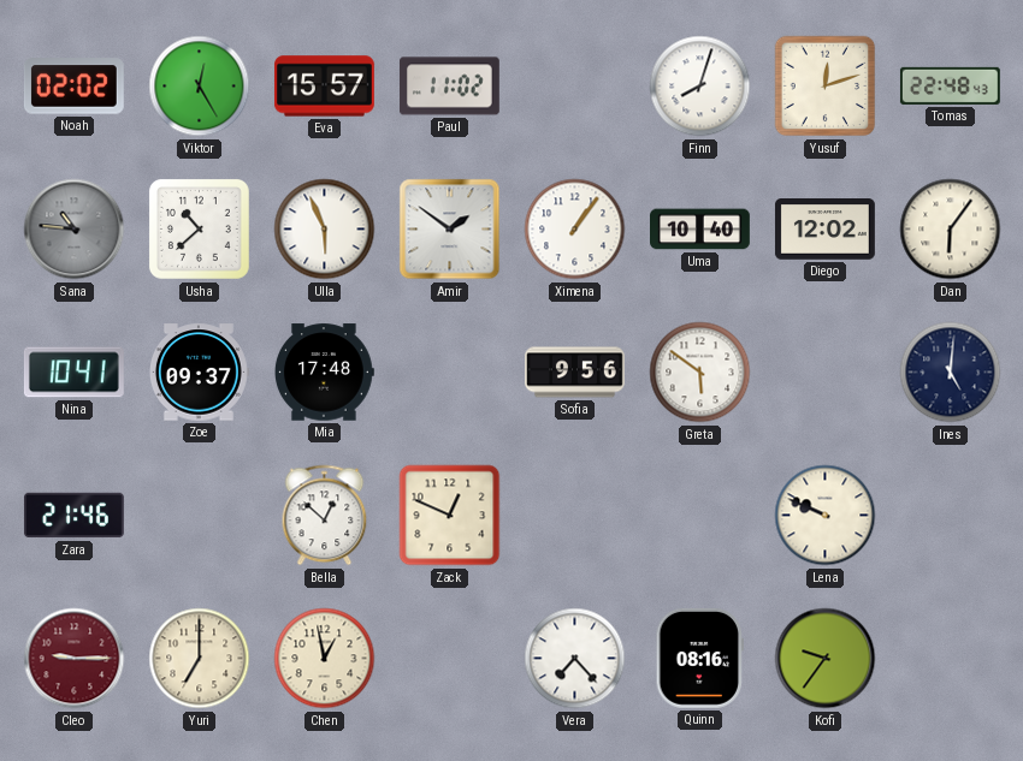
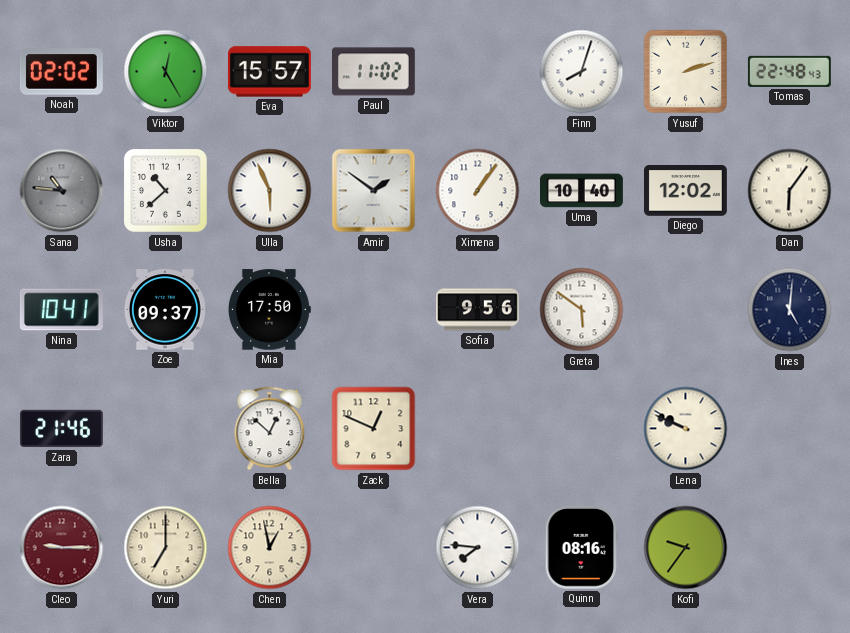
Yusuf: 12:12 -> 2:12 (686, 72)
Mia: 17:48 -> 17:50 (269, 310)
Vera: 7:23 -> 7:46 (478, 548)
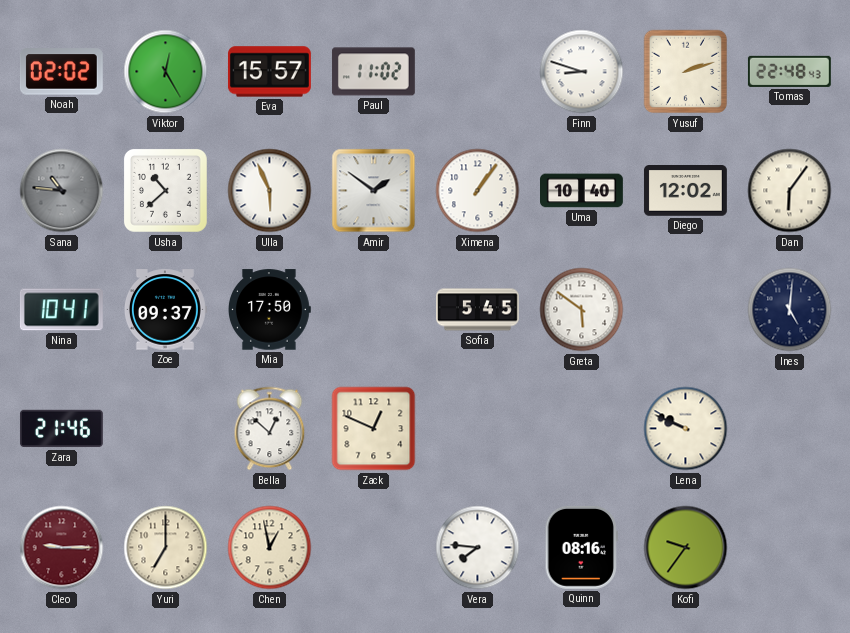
Finn: 8:03 -> 8:48 (582, 72)
Sofia: 9:56 -> 5:45 (478, 310)
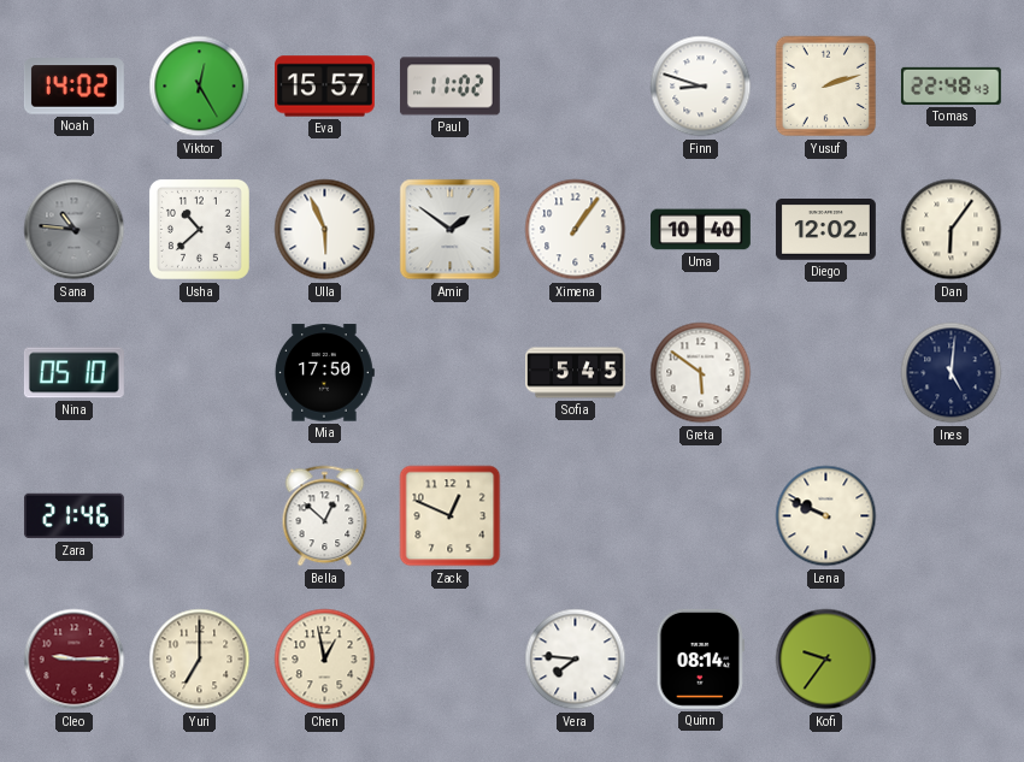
Noah: 02:02 -> 14:02 (73, 87)
Nina: 10:41 -> 05:10 (73, 373)
Zoe: 09:37 -> none (165, 310)
Quinn: 08:16 -> 08:14 (700, 658)
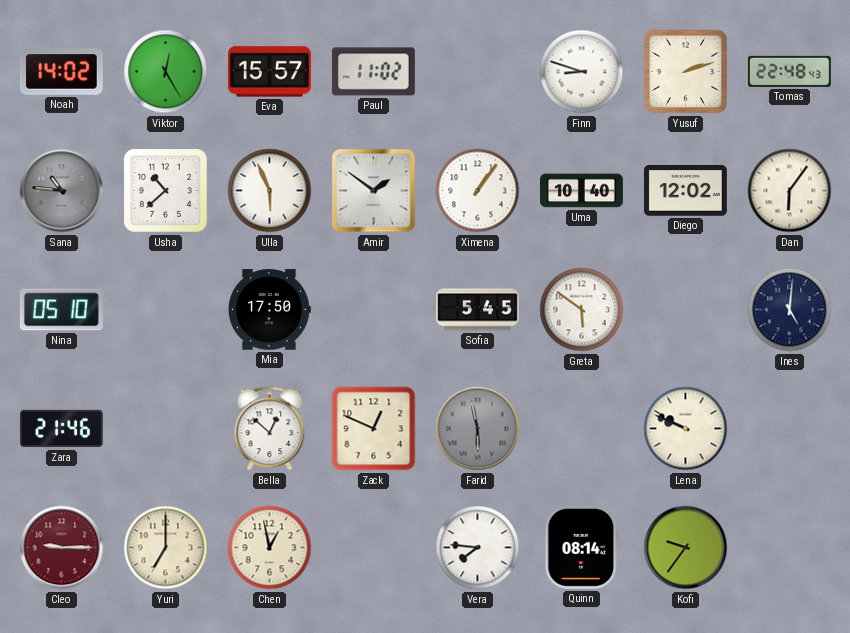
Farid: none -> 5:58 (478, 429)
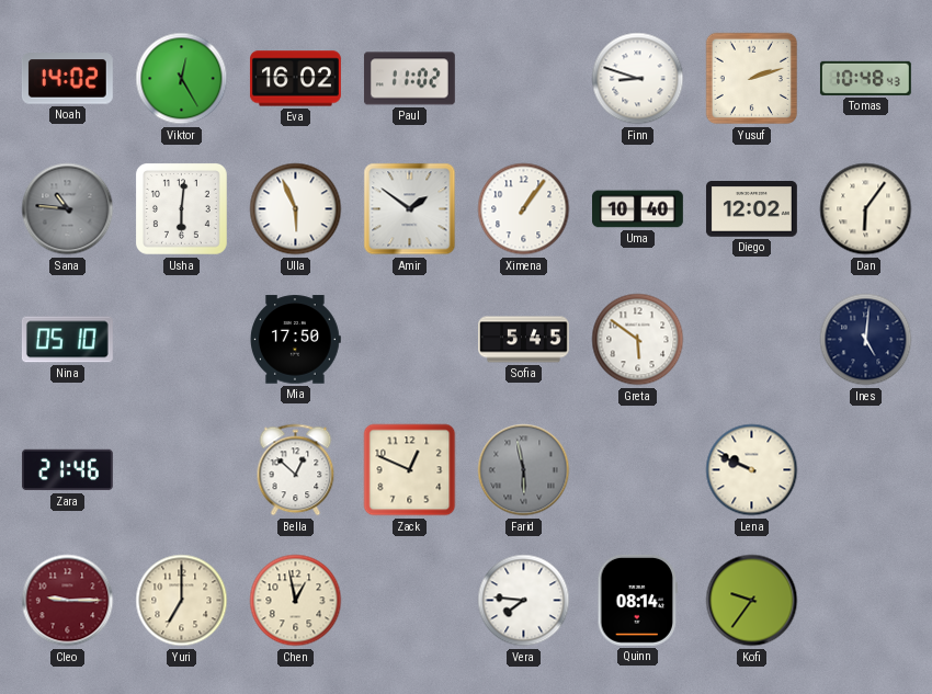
Eva: 15:57 -> 16:02 (295, 79)
Tomas: 22:48 -> 10:48 (865, 78)
Usha: 10:38 -> 6:01 (181, 208)
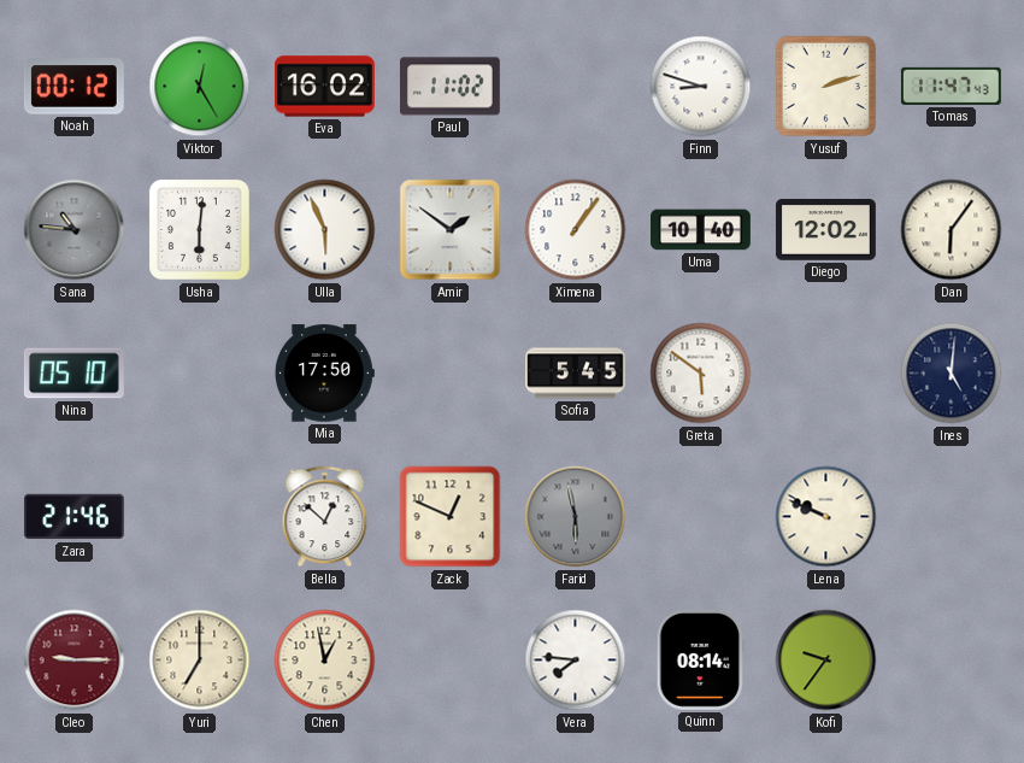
Noah: 14:02 -> 00:12 (73, 87)
Tomas: 10:48 -> 11:47 (951, 86)
